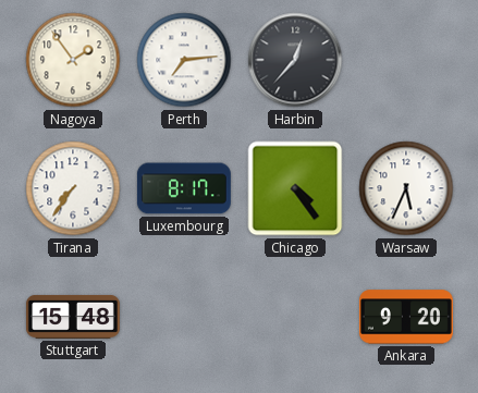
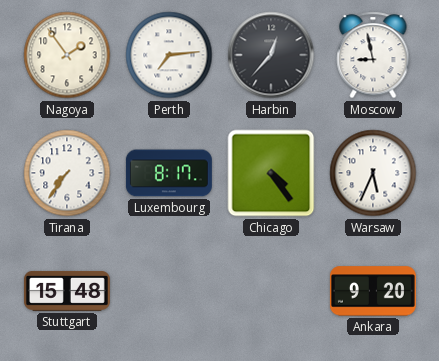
Moscow: none -> 8:58 (373, 55)
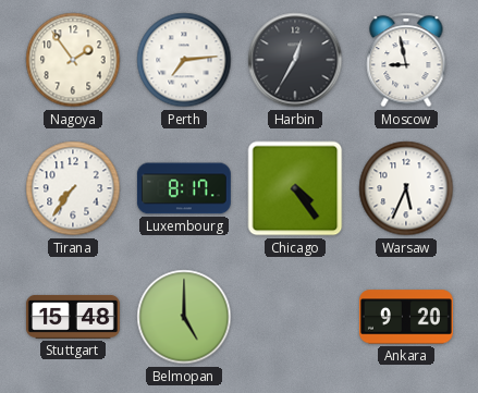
Harbin: 12:37 -> 12:35 (295, 60)
Belmopan: none -> 5:00 (184, 317)
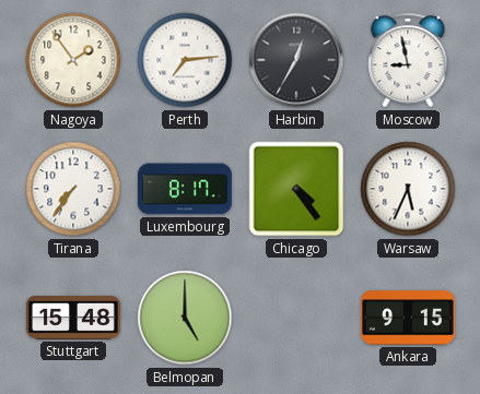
Ankara: 9:20 -> 9:15 (408, 318)
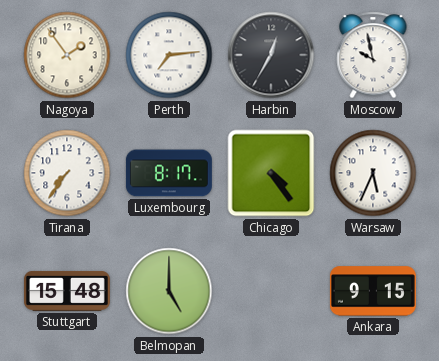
Moscow: 8:58 -> 9:58 (373, 55)
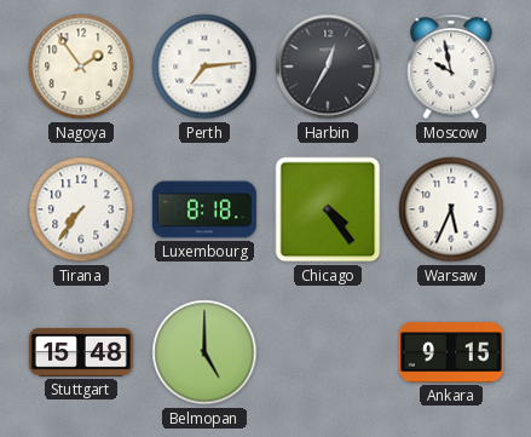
Luxembourg: 8:17 -> 8:18 (204, 209)
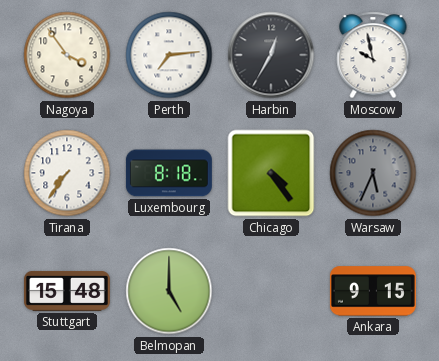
Nagoya: 1:54 -> 3:54 (67, 55)
Warsaw dial: white -> grey (373, 173)
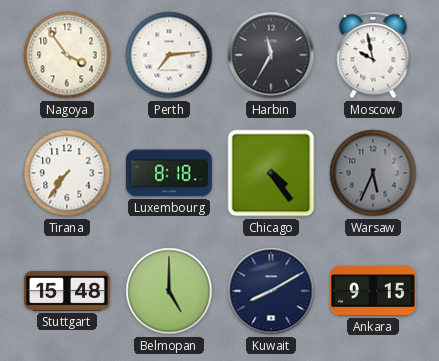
Harbin: 12:35 -> 11:35 (271, 55)
Kuwait: none -> 8:10 (271, 291)
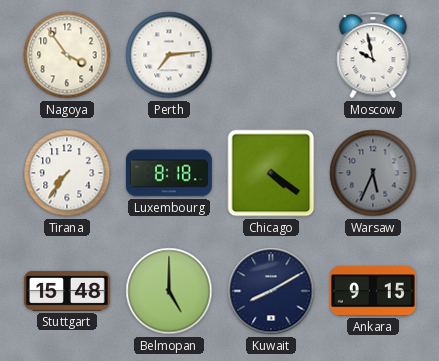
Harbin: 11:35 -> none (271, 55)
Chicago: 4:24 -> 4:21 (271, 173)
